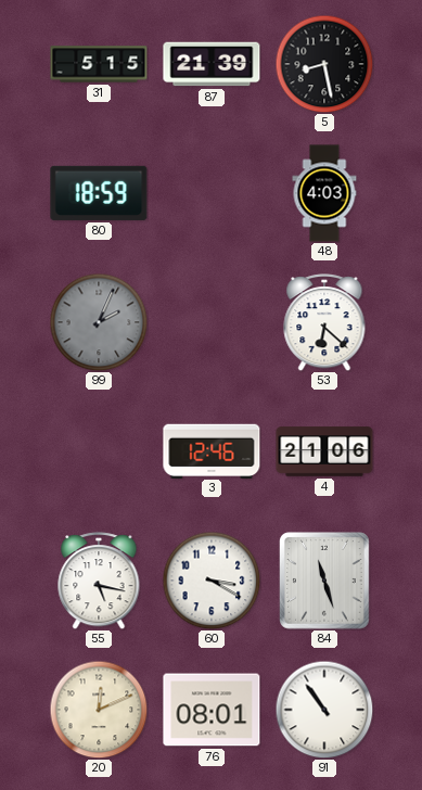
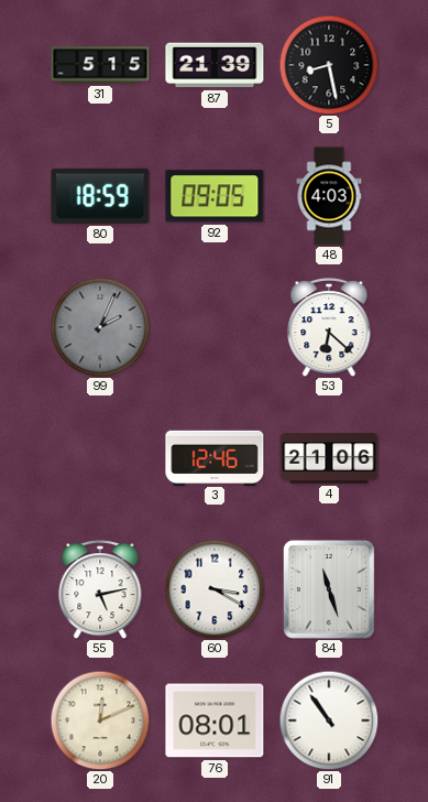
92: none -> 09:05 (215, 196)
55: 5:17 -> 5:13 (100, 589)
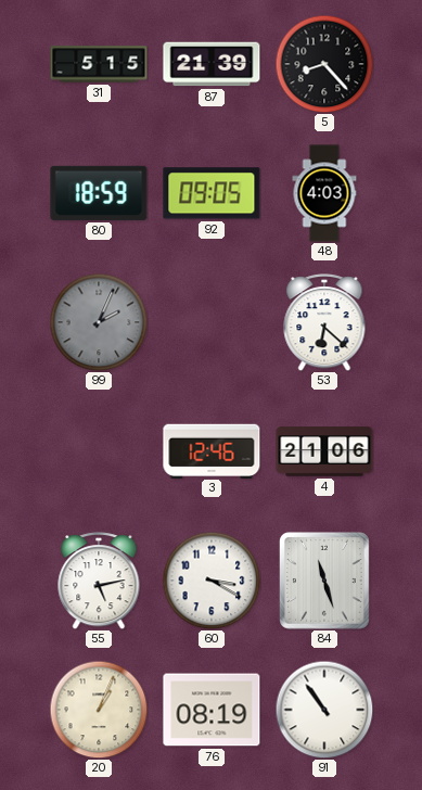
5: 8:28 -> 8:23 (324, 64)
20: 12:11 -> 1:04 (99, 710)
76: 08:01 -> 08:19 (212, 710)
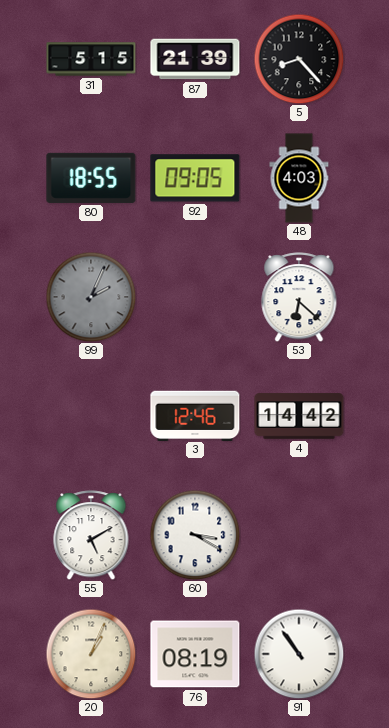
80: 18:59 -> 18:55 (91, 178)
4: 21:06 -> 14:42 (299, 416)
55: 5:13 -> 5:10 (91, 535)
84: 11:27 -> none (325, 581)
